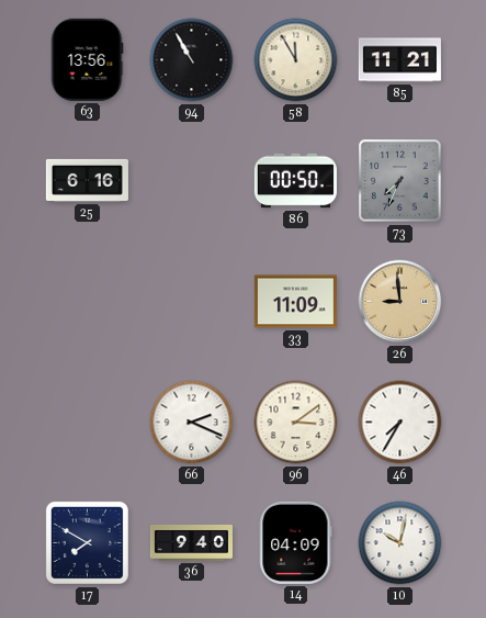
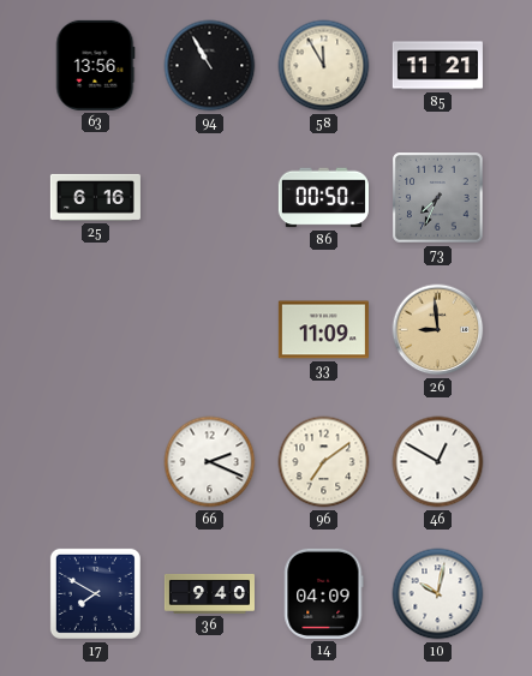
96: 3:09 -> 7:09 (324, 462)
46: 7:35 -> 12:50 (438, 462)
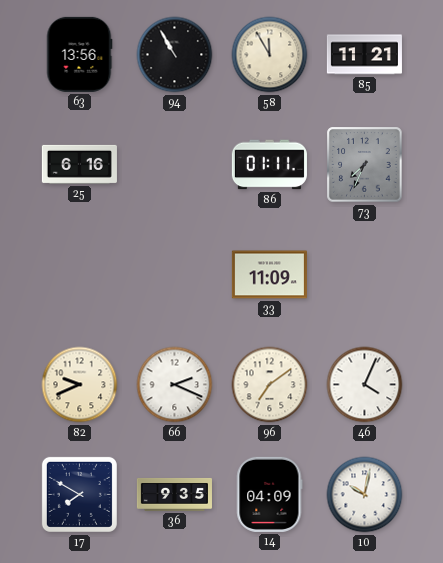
86: 00:50 -> 01:11 (269, 165)
26: 8:59 -> none (438, 330)
82: none -> 9:41 (80, 385)
46: 12:50 -> 4:04 (365, 385)
36: 9:40 -> 9:35 (174, 494)
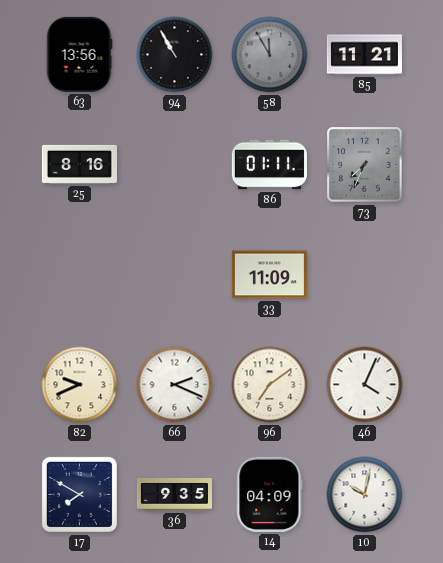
58 dial: cream -> grey (270, 55)
25: 6:16 -> 8:16 (79, 164)
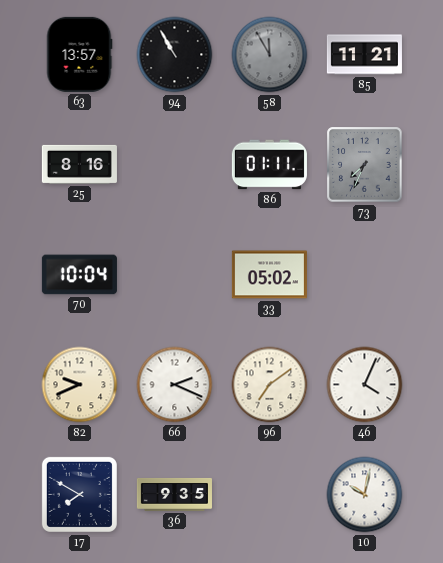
63: 13:56 -> 13:57 (79, 54)
70: none -> 10:04 (79, 275)
33: 11:09 -> 05:02 (269, 275)
14: 04:09 -> none (270, 494)
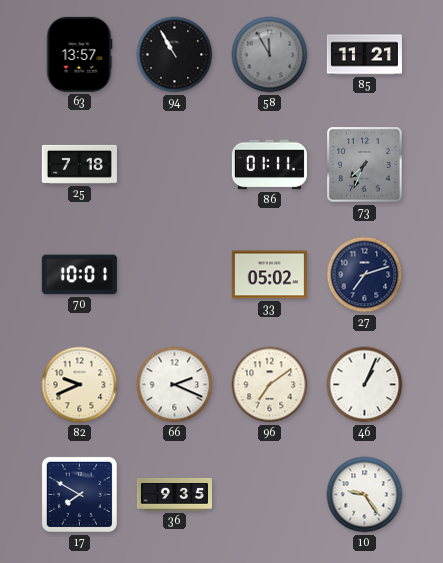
25: 8:16 -> 7:18 (79, 164)
70: 10:04 -> 10:01 (79, 275)
27: none -> 7:12 (365, 275)
46: 4:04 -> 1:04 (365, 385)
10: 10:02 -> 9:24 (365, 495)
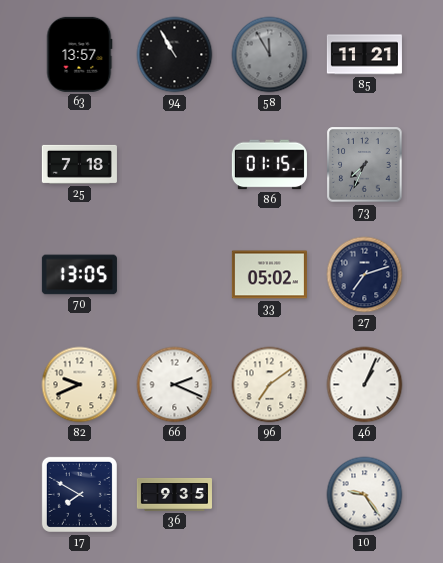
86: 01:11 -> 01:15 (269, 165)
70: 10:01 -> 13:05 (79, 275)
